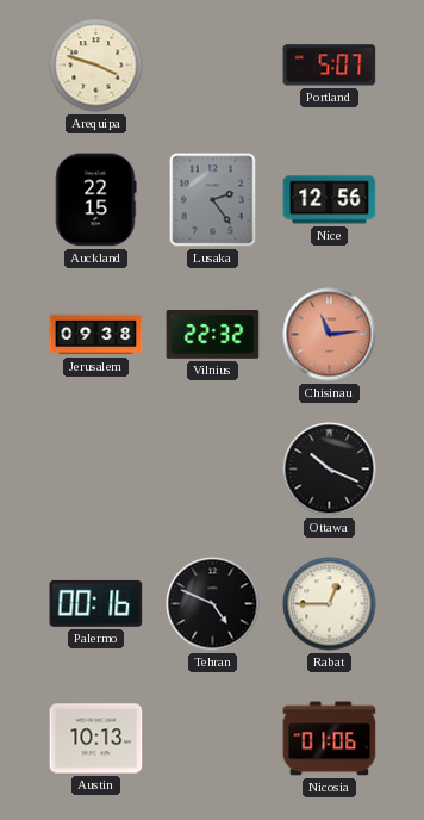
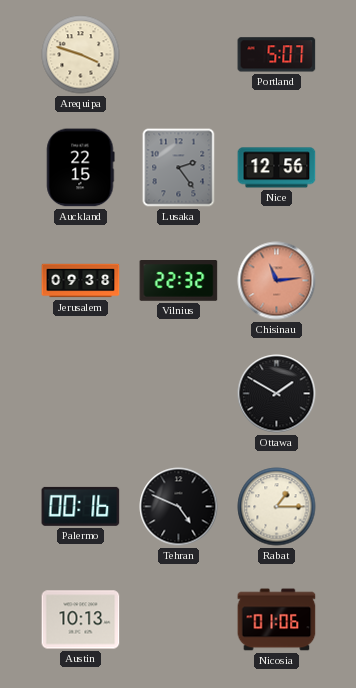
Ottawa: 10:19 -> 1:50 (277, 394)
Rabat: 12:45 -> 1:15 (277, 507)
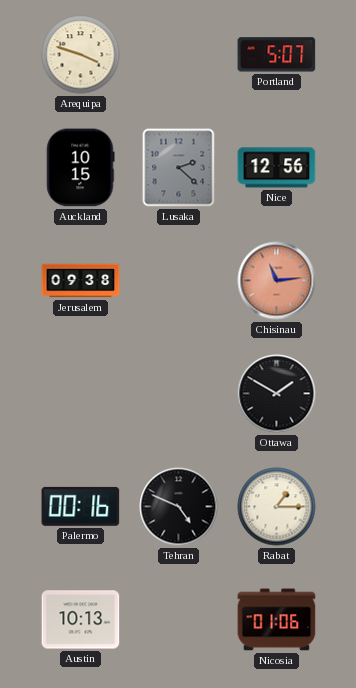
Auckland: 22:15 -> 10:15 (81, 168)
Lusaka: 2:24 -> 2:22 (179, 168)
Vilnius: 22:32 -> none (179, 281)
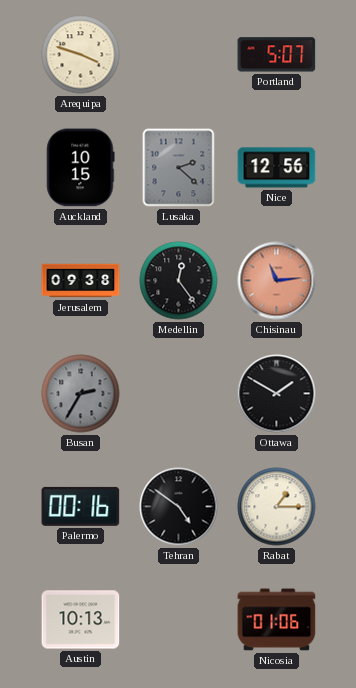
Medellin: none -> 12:24 (179, 281)
Busan: none -> 2:35 (81, 394)
Tehran: 4:49 -> 4:51 (179, 507)
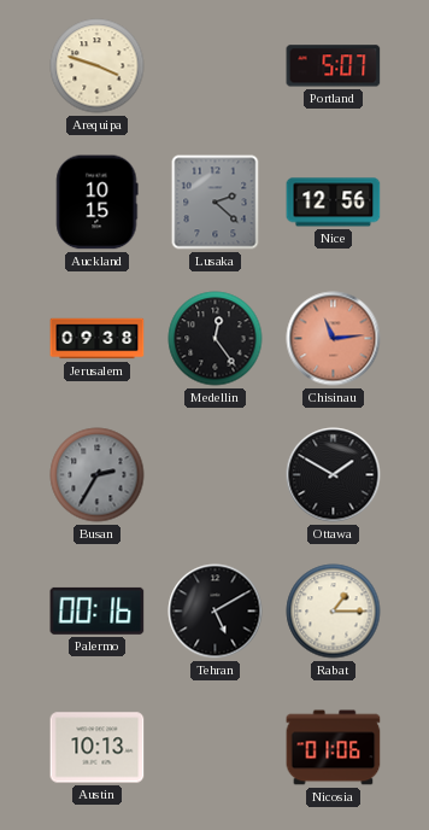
Tehran: 4:51 -> 5:10 (216, 612)
